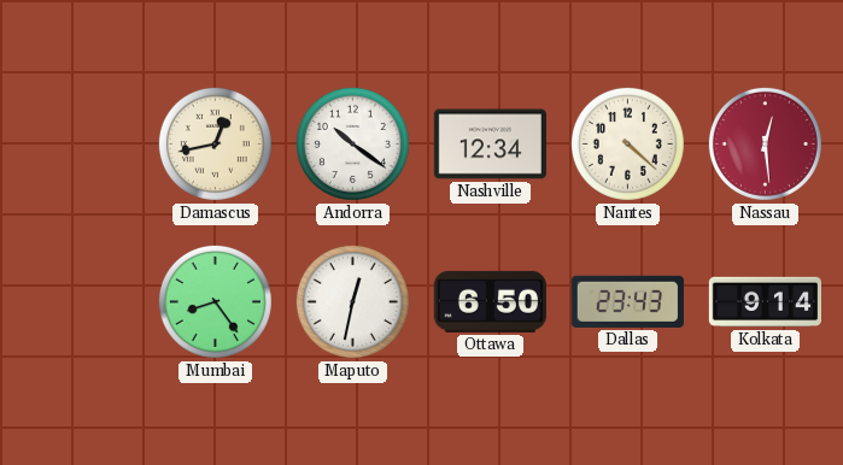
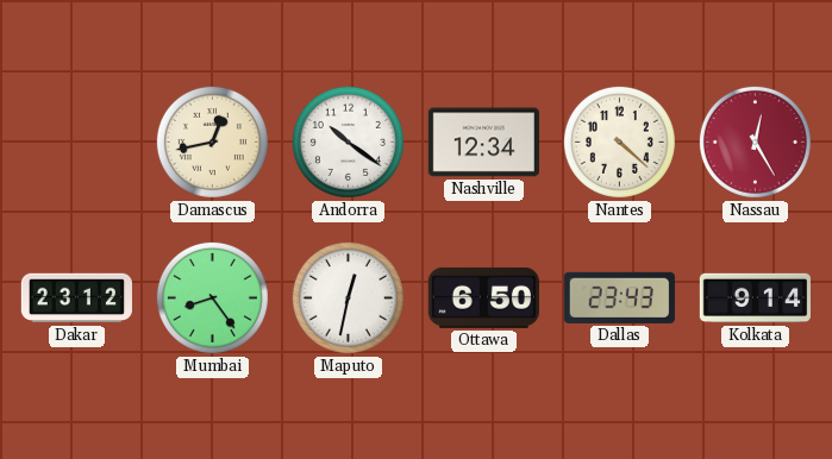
Nassau: 12:29 -> 12:25 (755, 142)
Dakar: none -> 23:12 (76, 298)
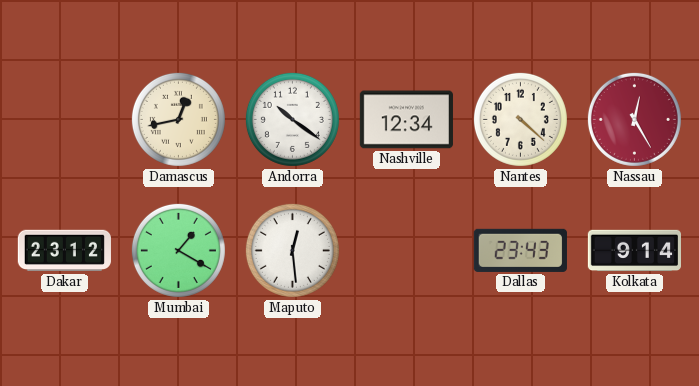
Mumbai: 8:24 -> 1:20 (178, 250)
Maputo: 12:32 -> 12:29 (292, 250)
Ottawa: 6:50 -> none (483, 297)
